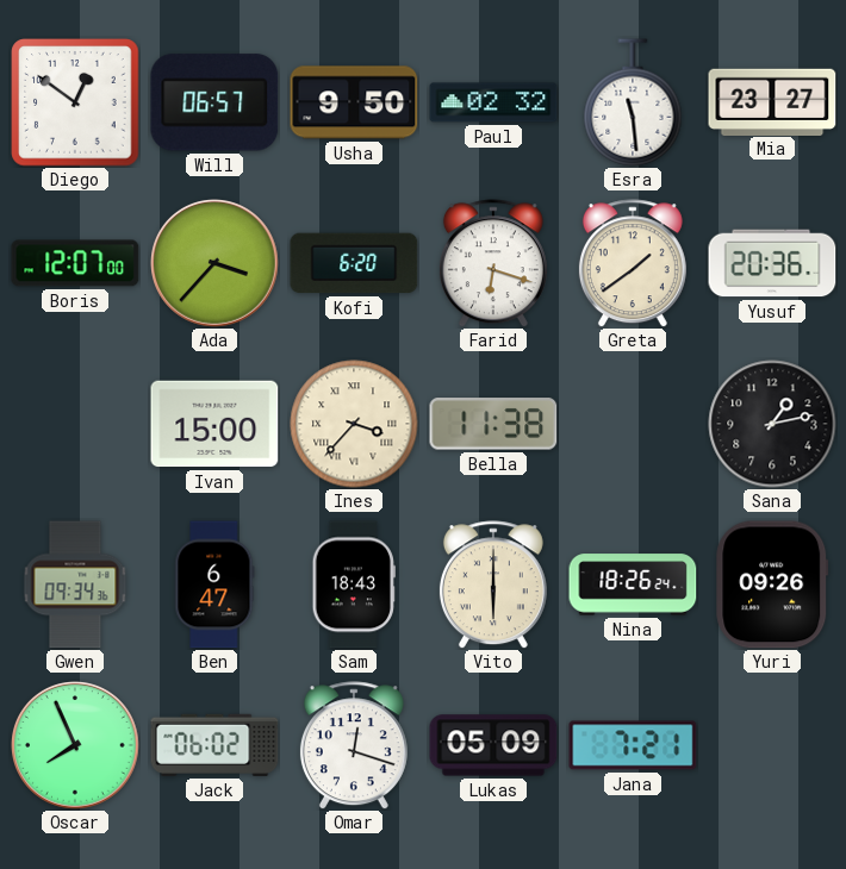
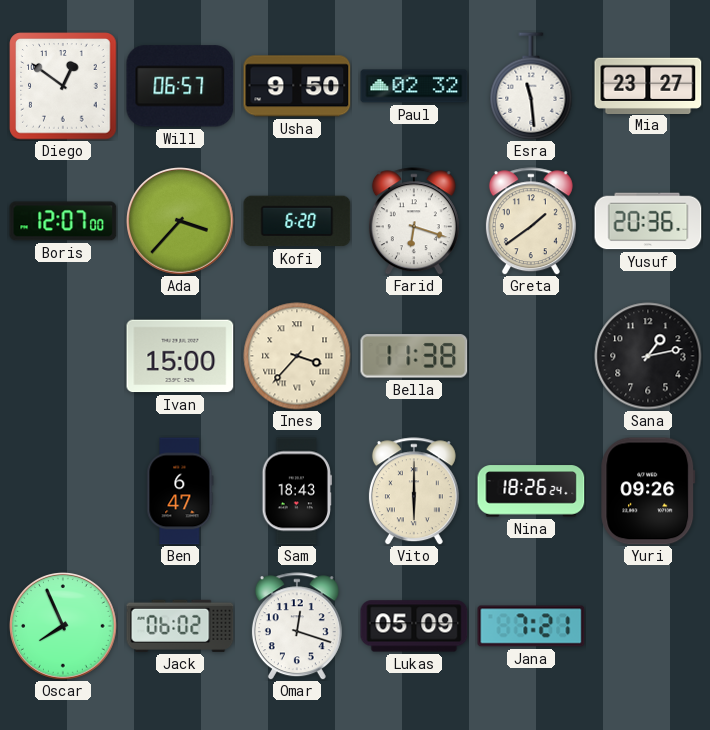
Gwen: 09:34 -> none (75, 584)
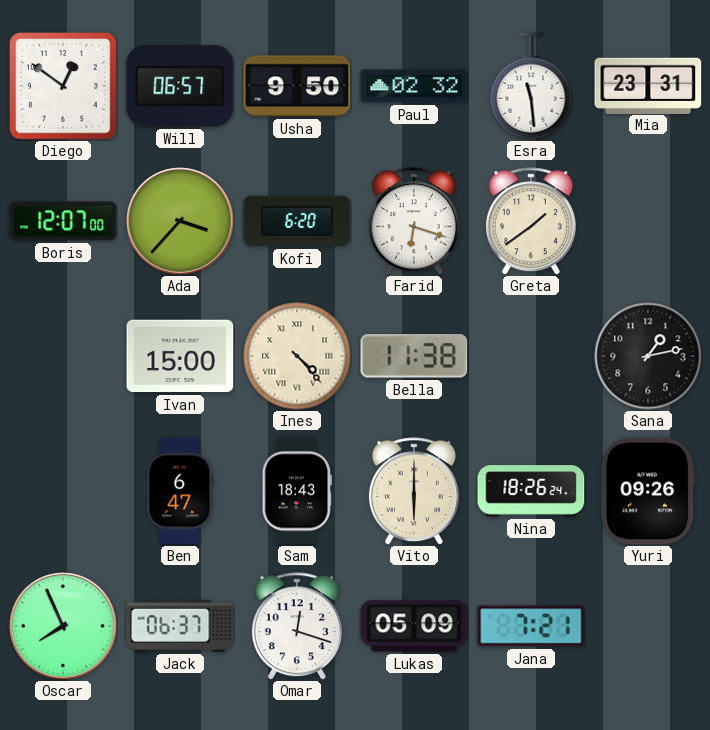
Mia: 23:27 -> 23:31 (648, 85)
Yusuf: 20:36 -> none (648, 221)
Ines: 3:37 -> 4:23 (297, 356)
Jack: 06:02 -> 06:37 (180, 626)
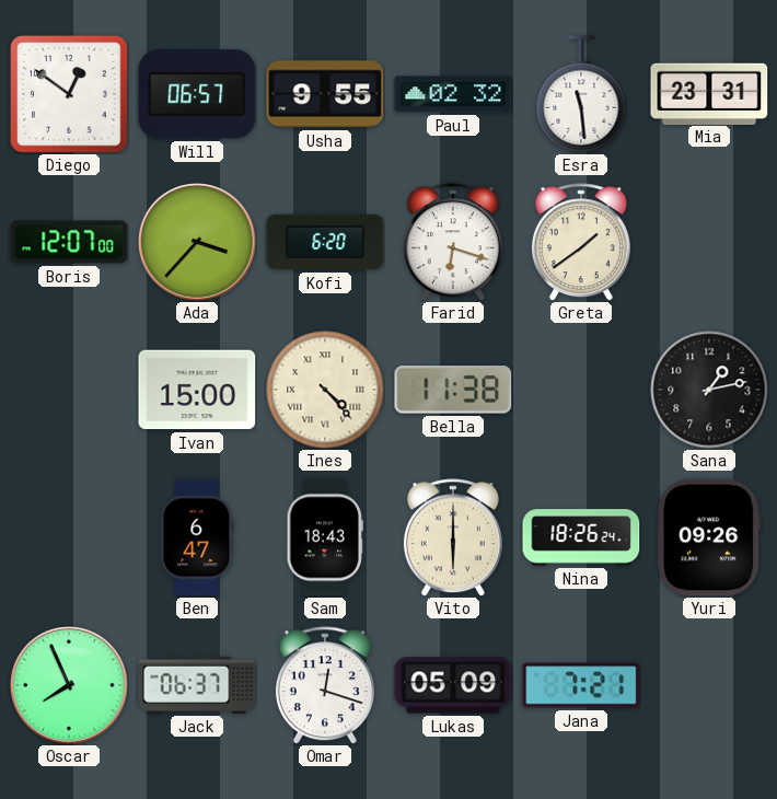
Usha: 9:50 -> 9:55 (325, 94)
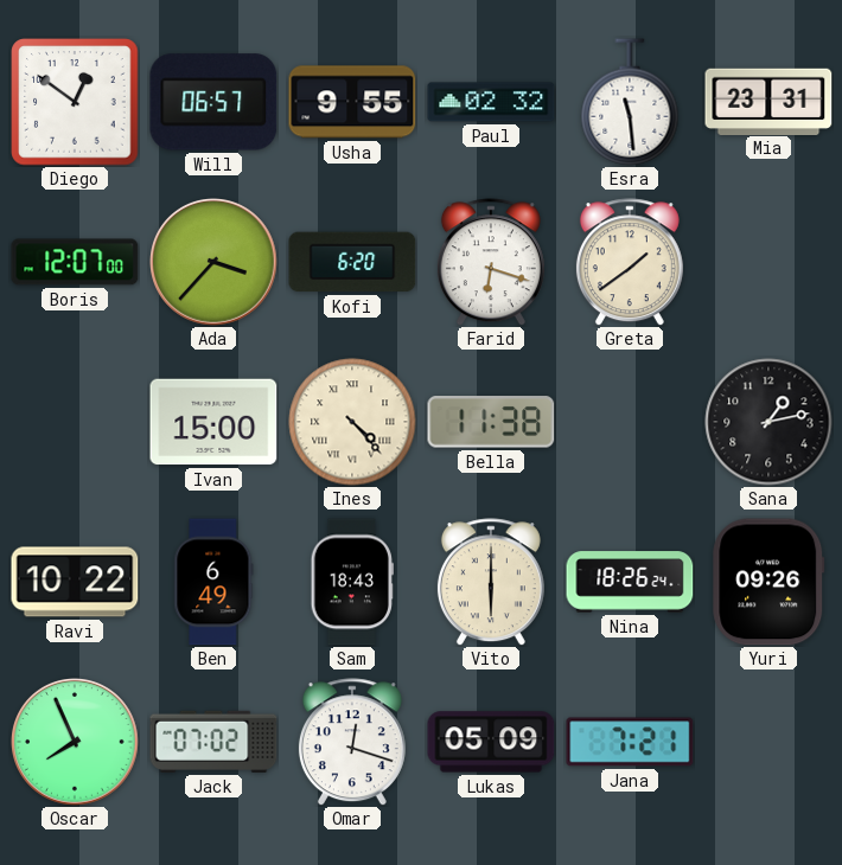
Ravi: none -> 10:22 (75, 582)
Ben: 6:47 -> 6:49 (213, 582)
Jack: 06:37 -> 07:02 (213, 742)
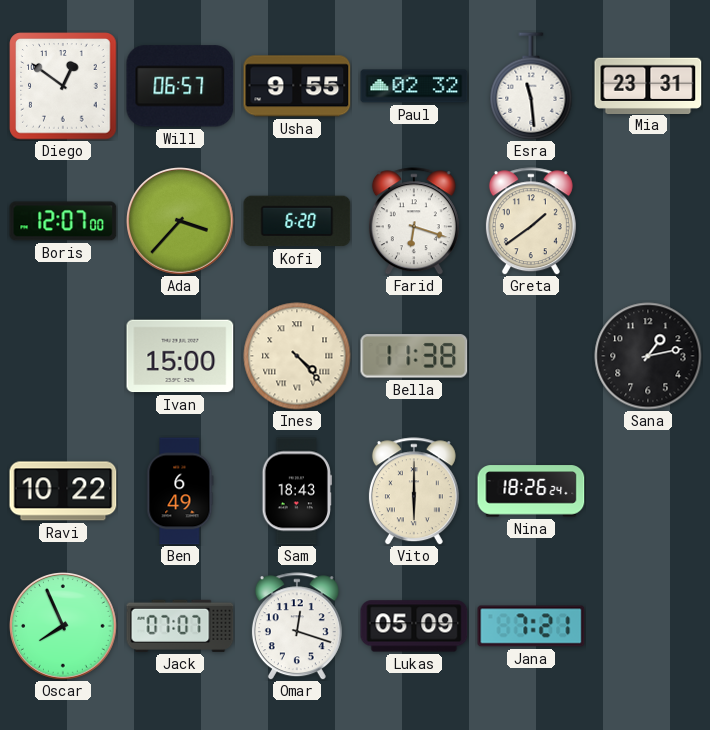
Yuri: 09:26 -> none (768, 582)
Jack: 07:02 -> 07:07 (180, 626)
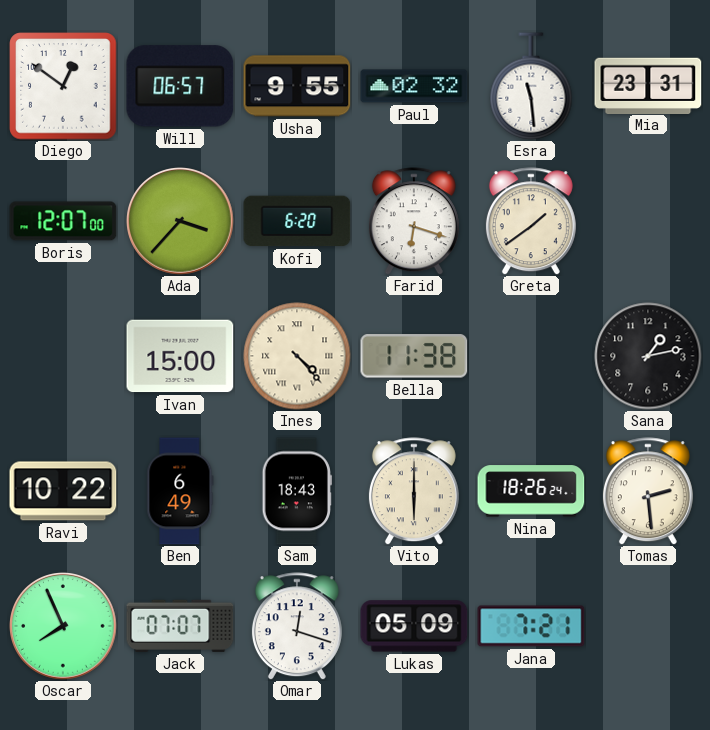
Tomas: none -> 2:29 (648, 491)
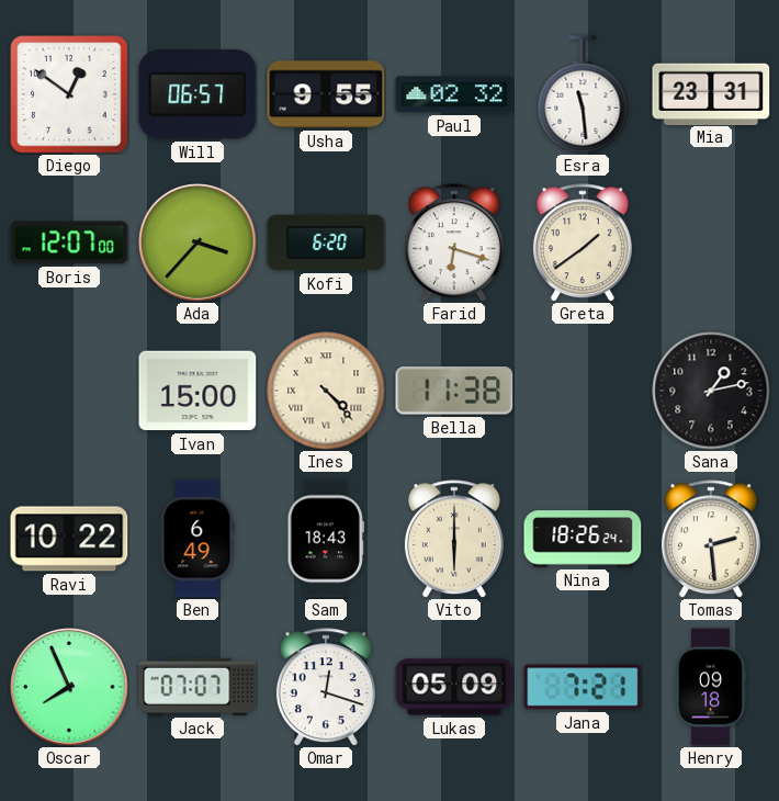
Henry: none -> 09:18 (710, 687)
